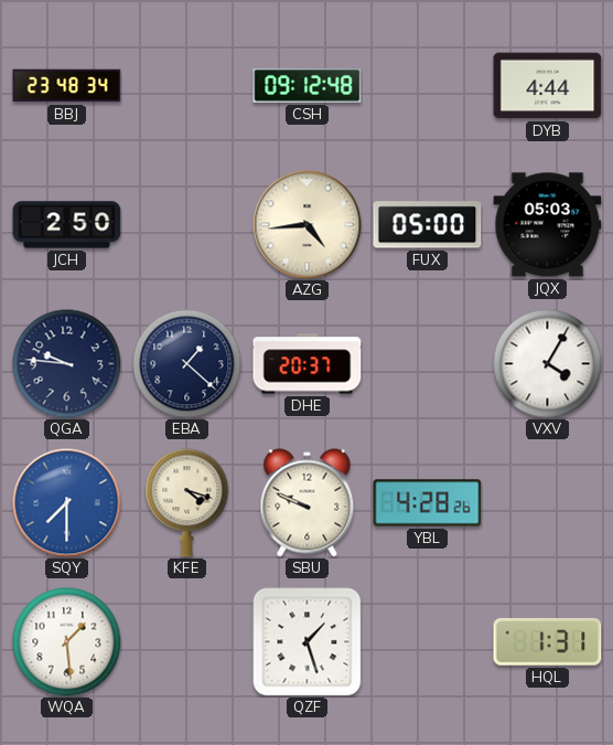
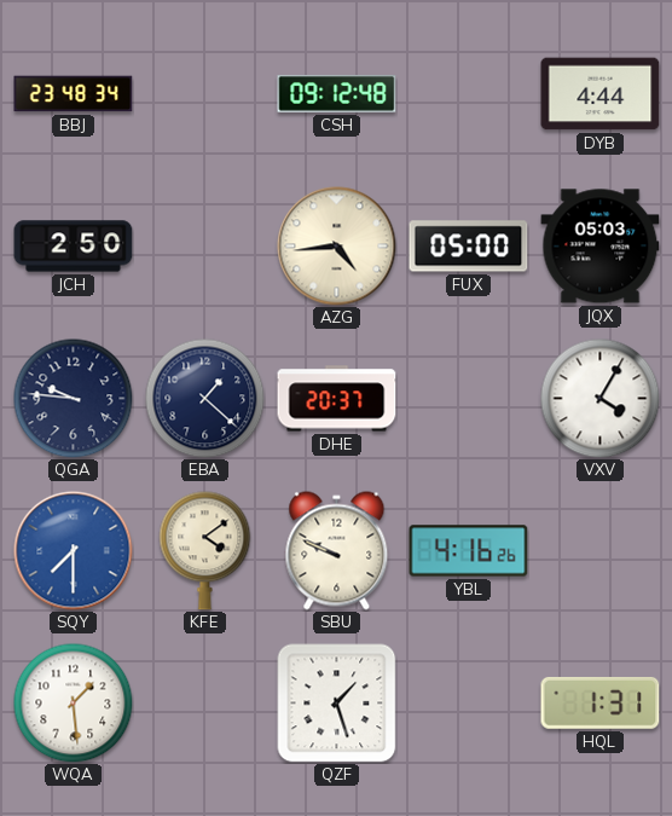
KFE: 4:18 -> 4:09 (205, 551)
YBL: 4:28 -> 4:16 (469, 551)
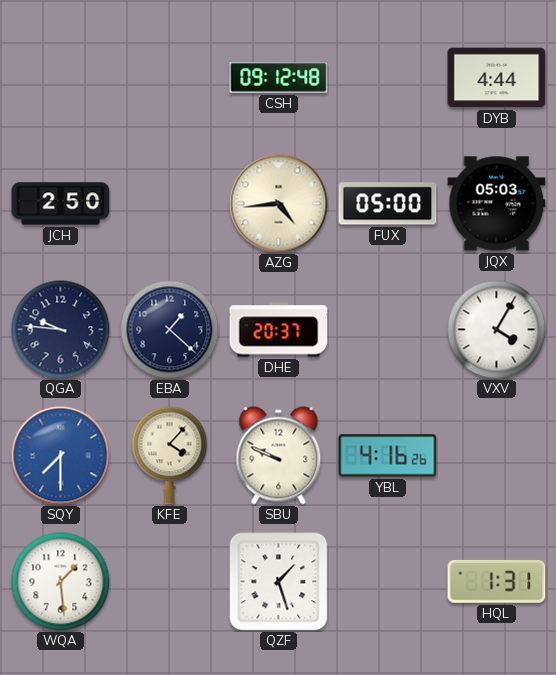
BBJ: 23:48 -> none (74, 94)
KFE: 4:09 -> 4:07 (170, 456)
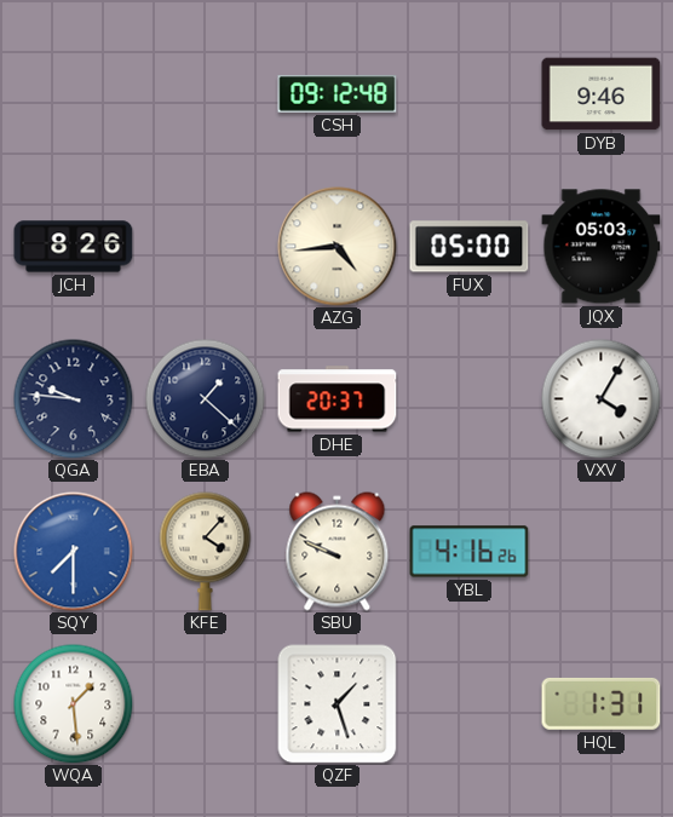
DYB: 4:44 -> 9:46 (602, 94)
JCH: 2:50 -> 8:26 (74, 247)
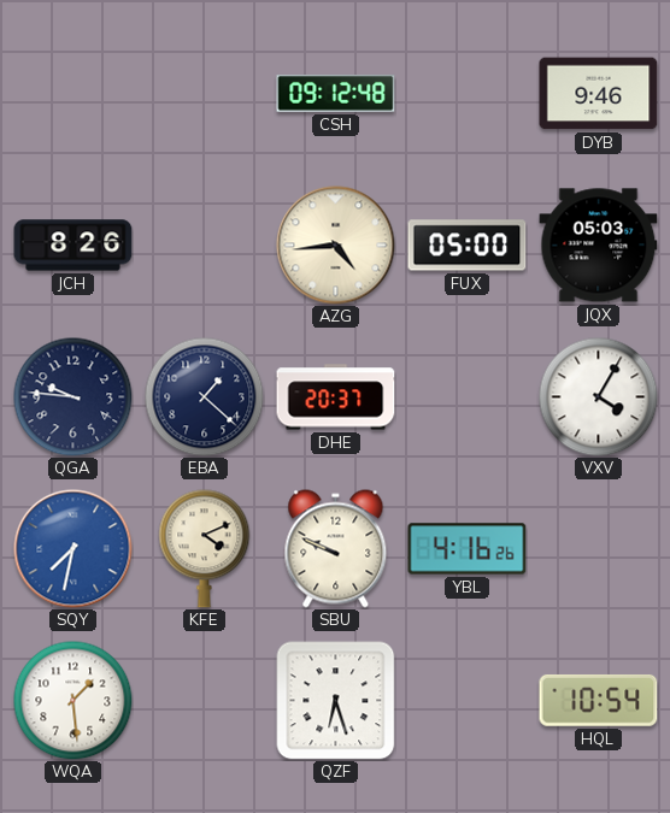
SQY: 7:30 -> 7:32 (74, 549)
KFE: 4:07 -> 4:11 (205, 549)
QZF: 1:27 -> 6:27 (336, 701)
HQL: 1:31 -> 10:54 (599, 700)
